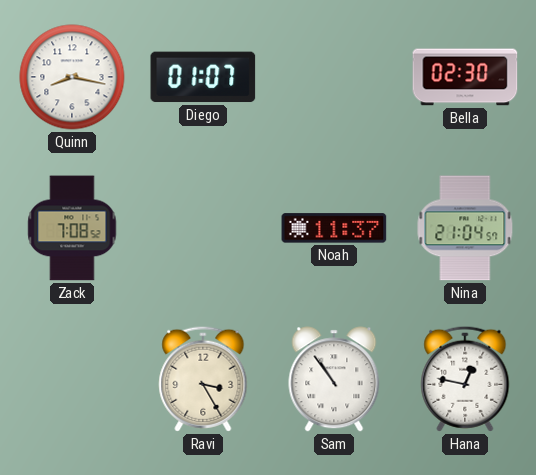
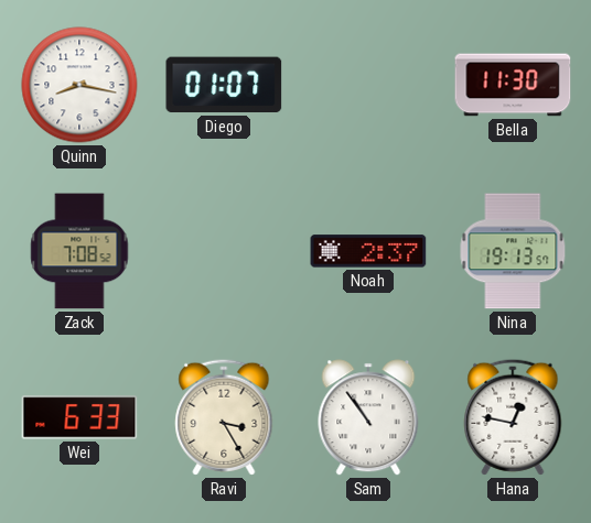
Bella: 02:30 -> 11:30 (513, 85)
Noah: 11:37 -> 2:37 (368, 251)
Nina: 21:04 -> 19:13 (513, 251)
Wei: none -> 6:33 (79, 417)
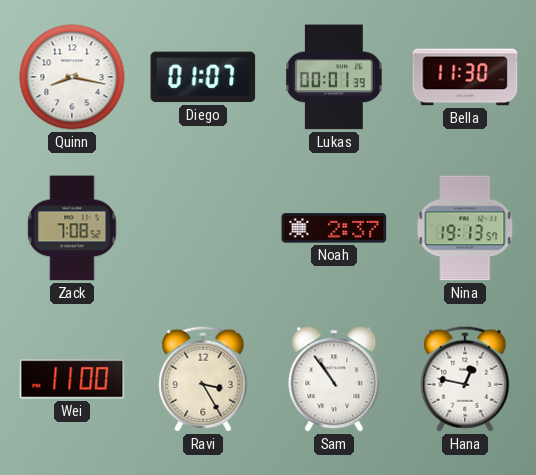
Lukas: none -> 00:01 (334, 77)
Wei: 6:33 -> 11:00 (72, 379)
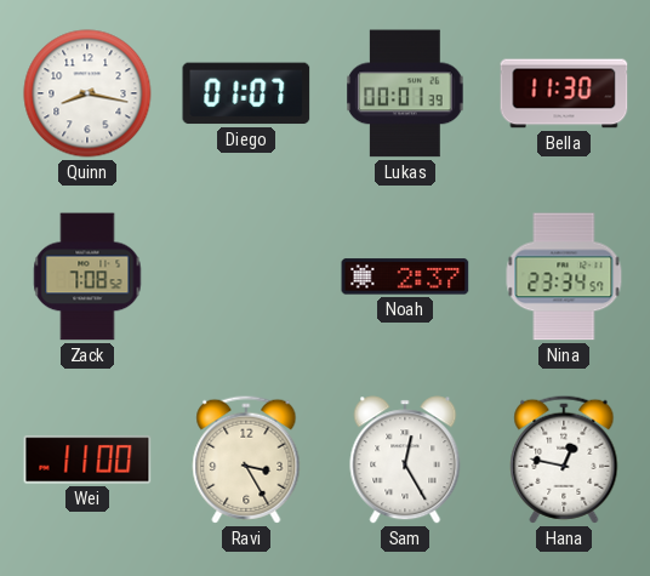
Nina: 19:13 -> 23:34 (564, 276)
Sam: 10:54 -> 12:25 (405, 460)
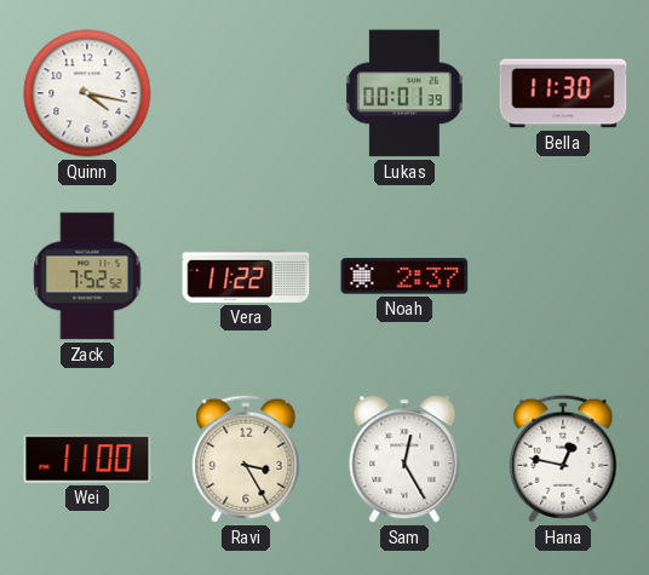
Quinn: 8:17 -> 4:17 (87, 93)
Diego: 01:07 -> none (246, 93)
Zack: 7:08 -> 7:52 (87, 276)
Vera: none -> 11:22 (246, 276)
Nina: 23:34 -> none (564, 276)
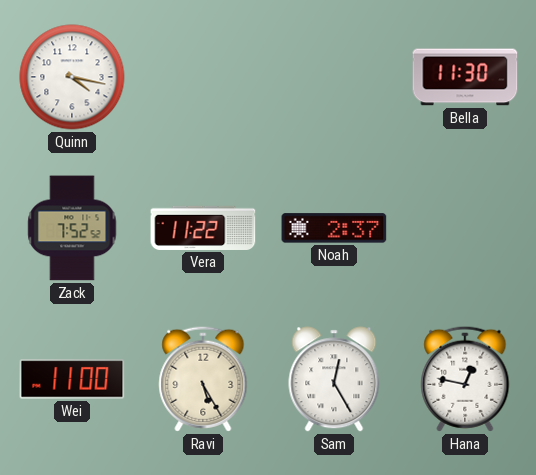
Lukas: 00:01 -> none (404, 93)
Ravi: 3:25 -> 5:25 (203, 379)
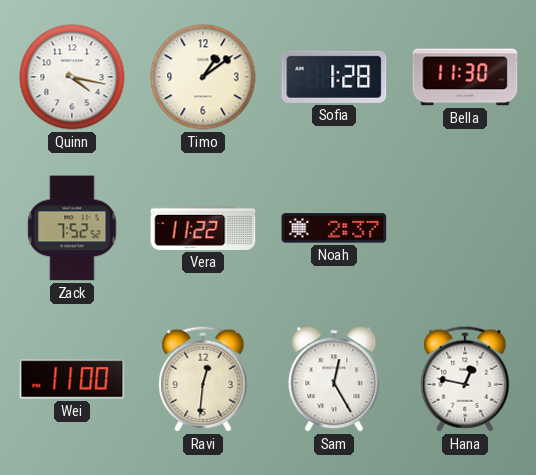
Timo: none -> 1:09 (203, 77)
Sofia: none -> 1:28 (334, 77)
Ravi: 5:25 -> 12:31 (203, 379)
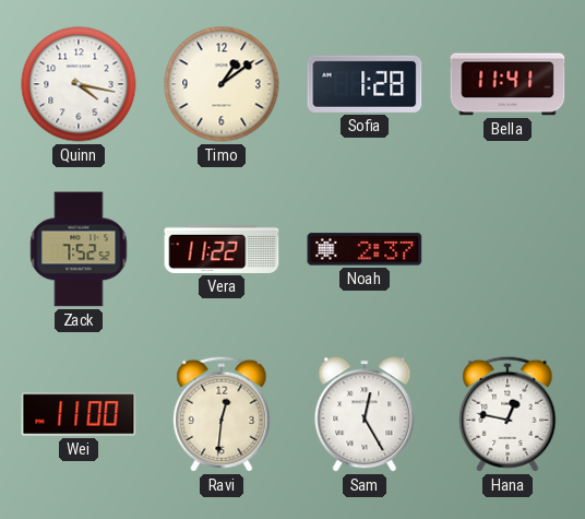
Bella: 11:30 -> 11:41 (508, 84)
